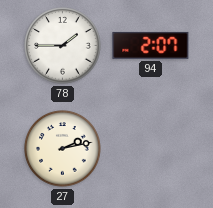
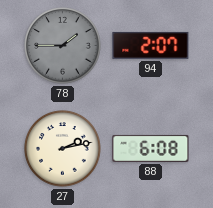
78 dial: white -> grey (63, 46)
88: none -> 6:08 (151, 148)
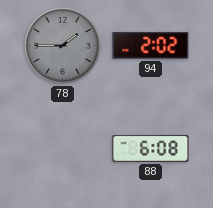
94: 2:07 -> 2:02 (151, 45)
27: 2:13 -> none (63, 149)
